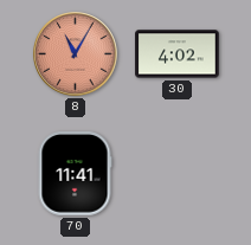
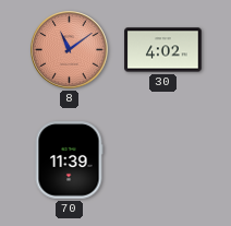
8: 11:05 -> 11:09 (70, 50)
70: 11:41 -> 11:39 (69, 160)
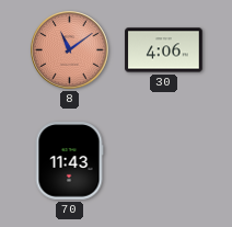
30: 4:02 -> 4:06 (164, 50)
70: 11:39 -> 11:43 (69, 161)
